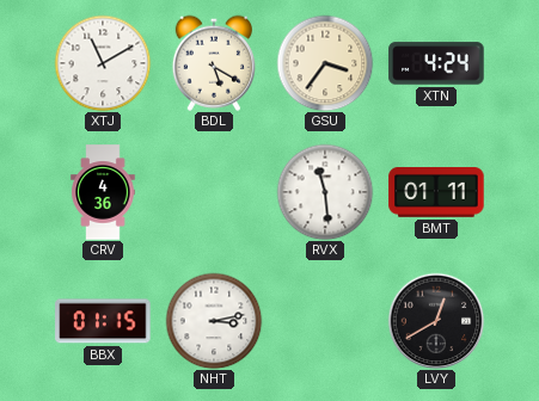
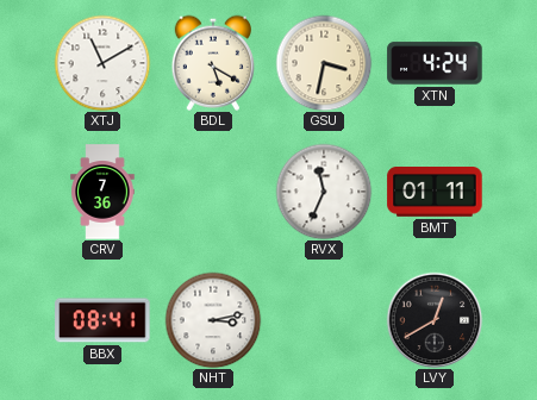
GSU: 3:36 -> 3:32 (324, 63)
CRV: 4:36 -> 7:36 (102, 192)
RVX: 11:29 -> 11:34 (324, 192)
BBX: 01:15 -> 08:41 (102, 320)
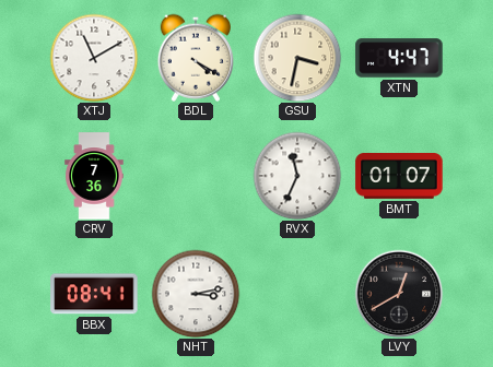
BDL: 5:20 -> 4:20 (195, 58)
XTN: 4:24 -> 4:47 (399, 58)
BMT: 01:11 -> 01:07 (399, 177)
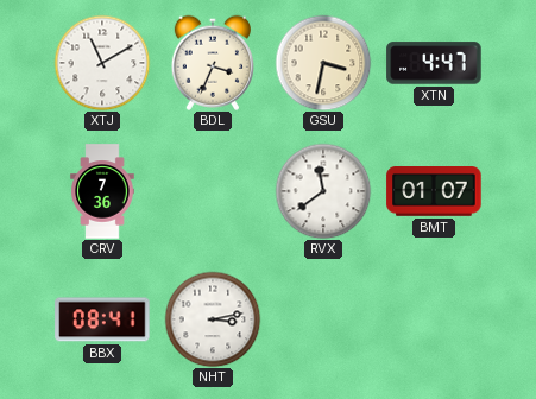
BDL: 4:20 -> 3:34 (212, 63)
RVX: 11:34 -> 11:39 (323, 191)
LVY: 12:40 -> none (399, 294)
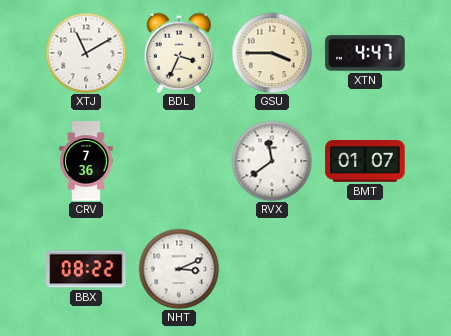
GSU: 3:32 -> 3:45 (272, 53)
BBX: 08:41 -> 08:22 (86, 269)
NHT: 3:13 -> 3:11 (179, 269)
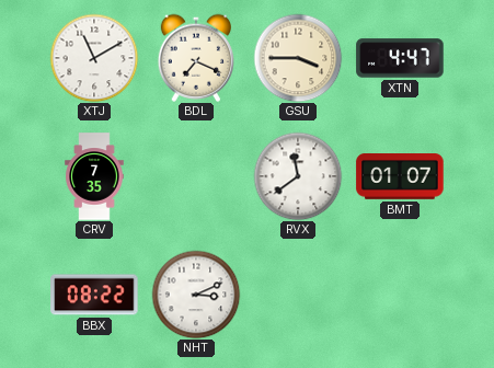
BDL: 3:34 -> 7:19 (195, 58)
CRV: 7:36 -> 7:35 (94, 176)
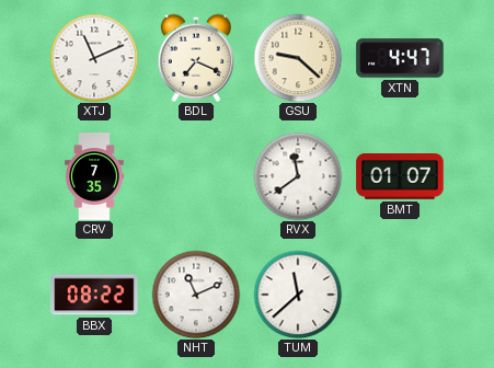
XTJ: 11:10 -> 11:11 (94, 58)
GSU: 3:45 -> 9:22 (298, 58)
NHT: 3:11 -> 11:11 (196, 295)
TUM: none -> 11:38 (298, 295)
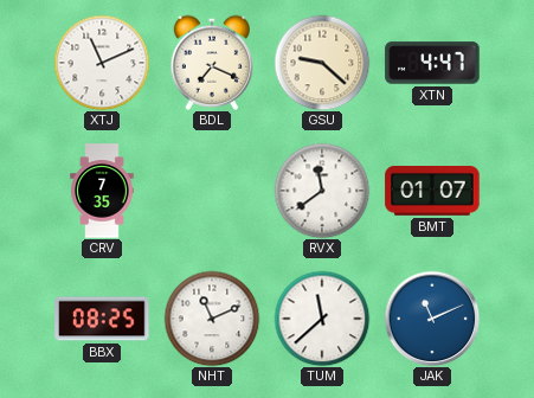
BBX: 08:22 -> 08:25 (102, 319)
JAK: none -> 11:11 (432, 319)
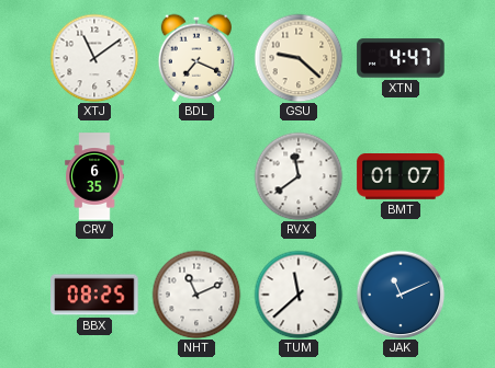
XTJ: 11:11 -> 11:09 (94, 58)
CRV: 7:35 -> 6:35 (94, 176)
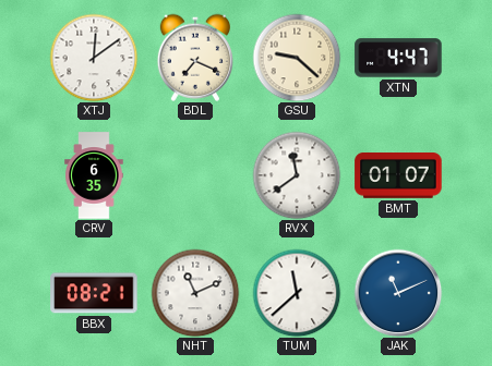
XTJ: 11:09 -> 12:09 (94, 58)
BBX: 08:25 -> 08:21 (94, 293)
